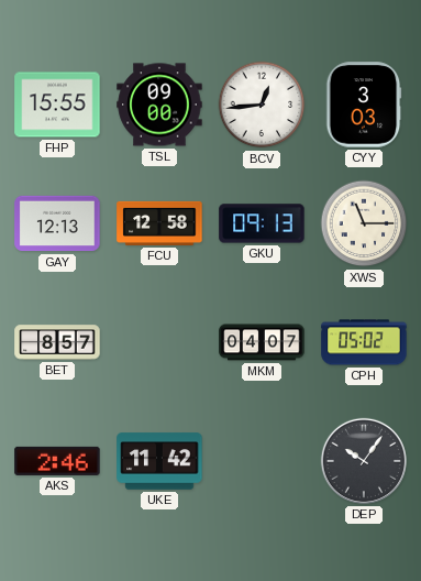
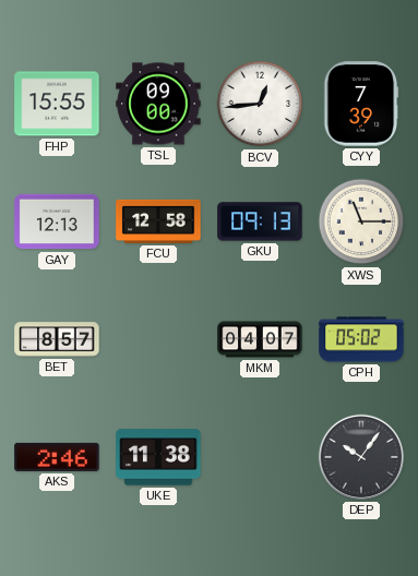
CYY: 3:03 -> 7:39 (361, 104)
UKE: 11:42 -> 11:38 (158, 457)
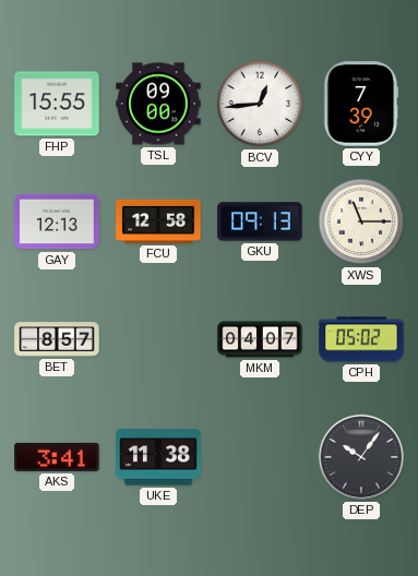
AKS: 2:46 -> 3:41 (57, 457)
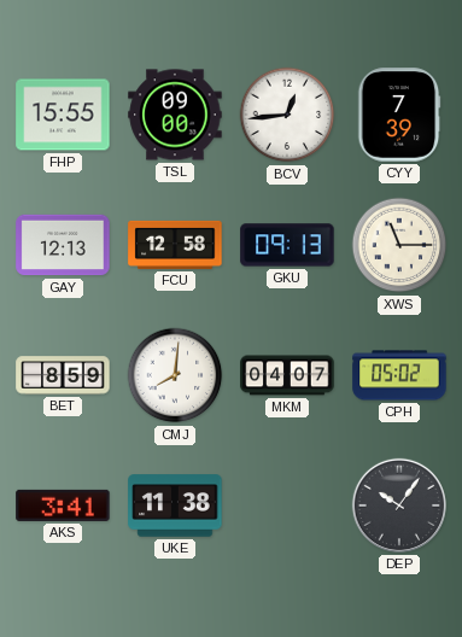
BET: 8:57 -> 8:59 (63, 375)
CMJ: none -> 8:01 (175, 375)
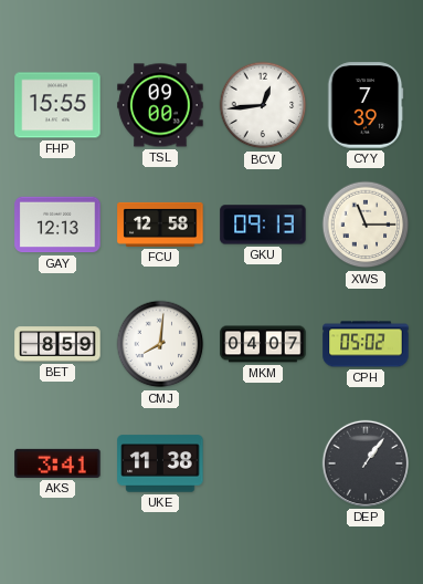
DEP: 10:06 -> 1:06 (366, 463)
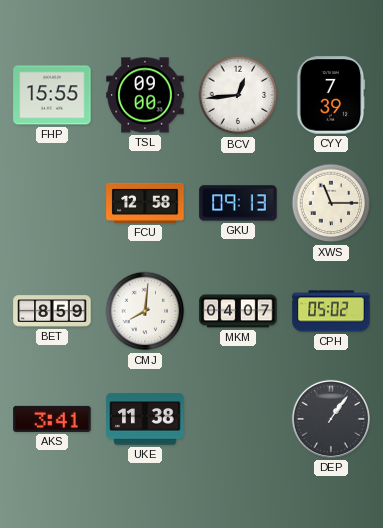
GAY: 12:13 -> none (57, 225)
